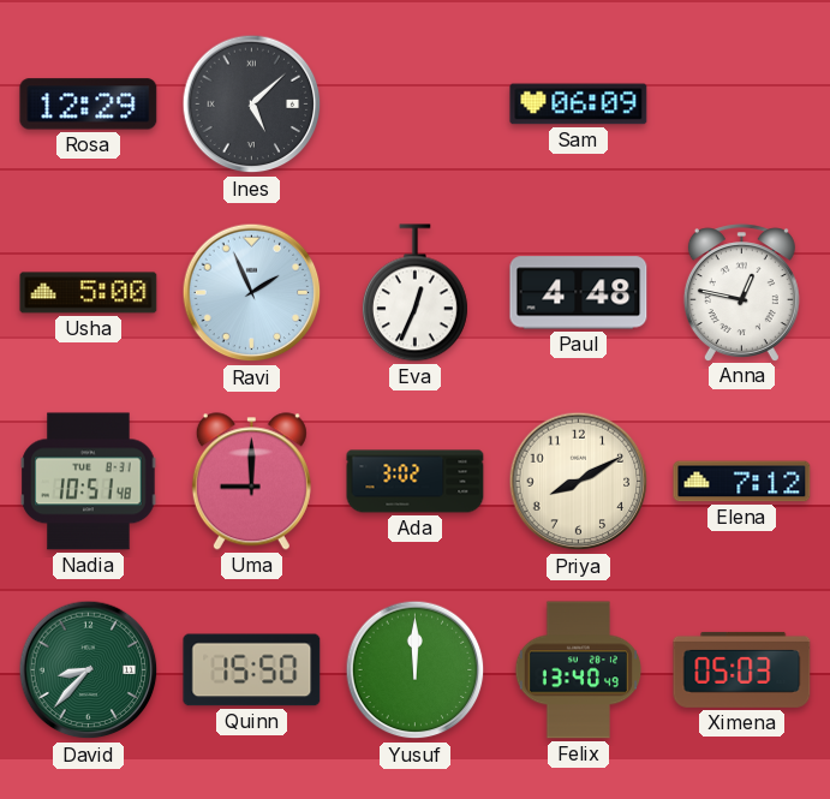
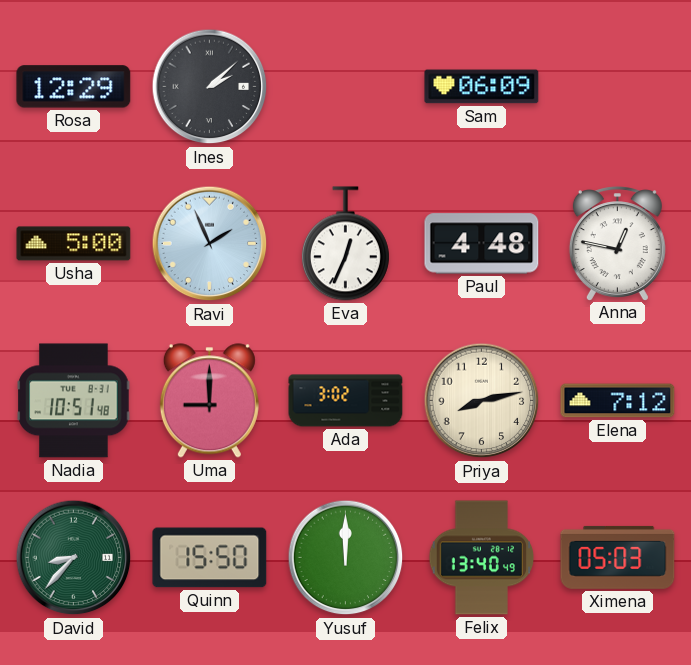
Ines: 5:08 -> 2:08 (210, 87)
Priya: 8:10 -> 8:13 (482, 401)
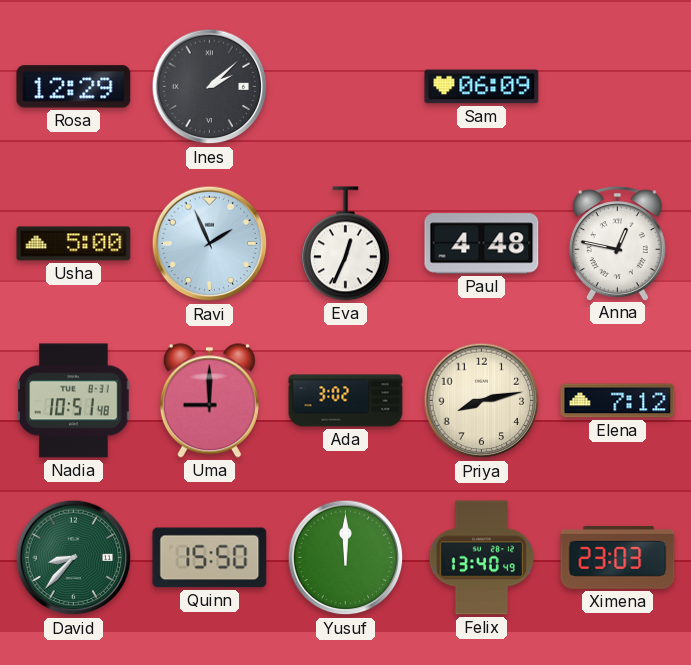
Ximena: 05:03 -> 23:03 (618, 557)
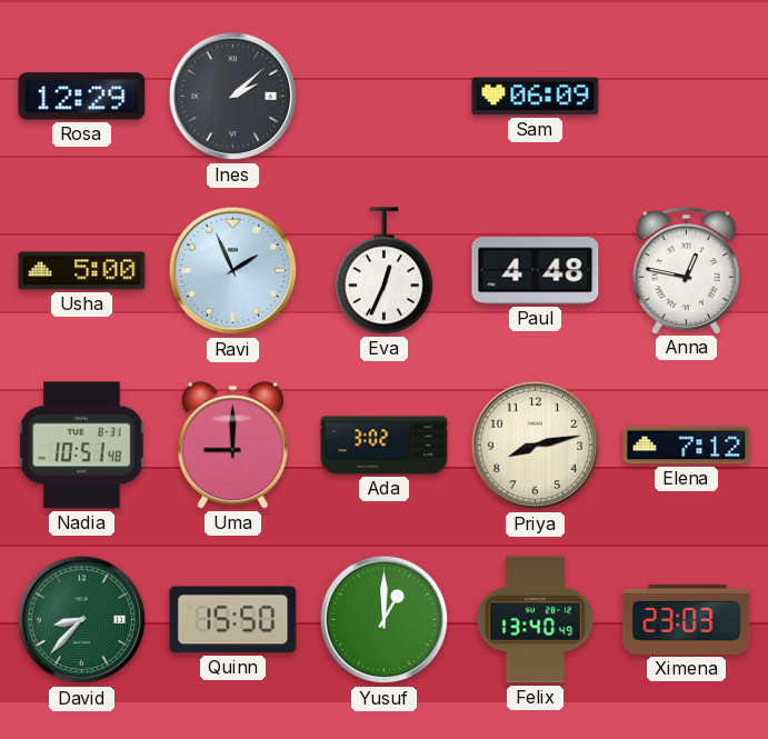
Yusuf: 12:00 -> 1:00 (385, 620)
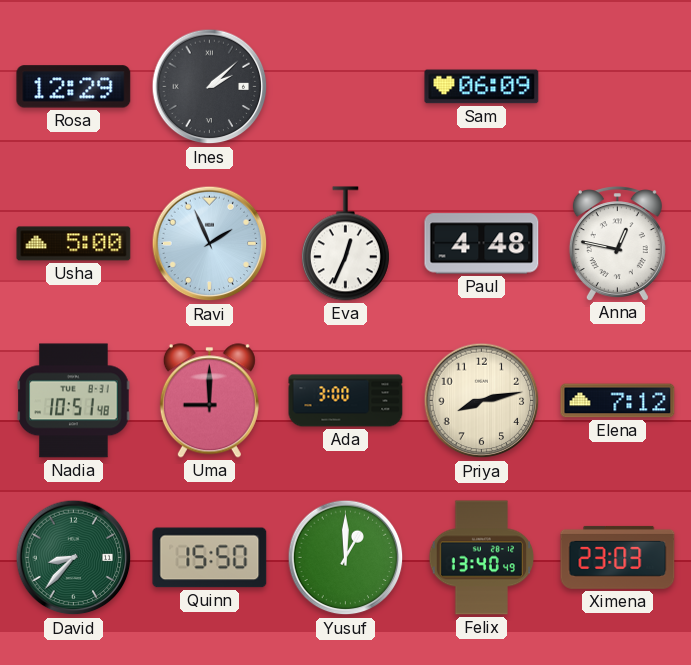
Ada: 3:02 -> 3:00 (346, 401)
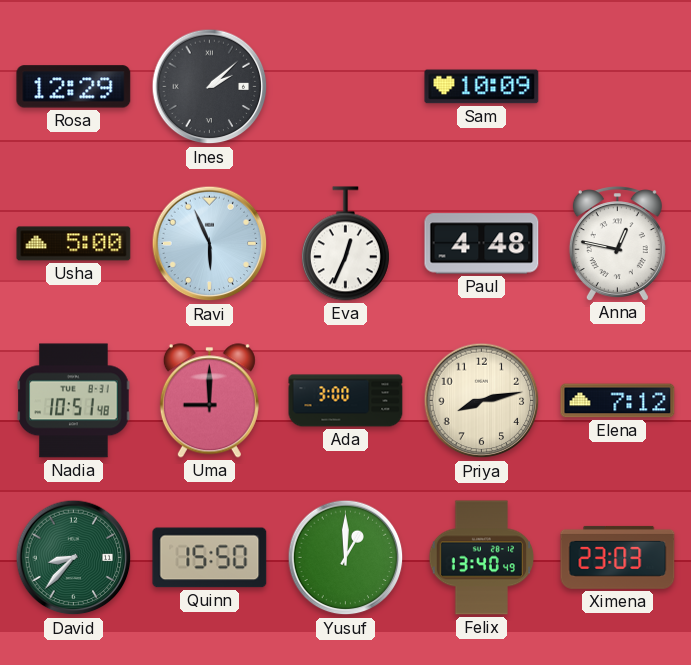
Sam: 06:09 -> 10:09 (482, 87)
Ravi: 1:56 -> 5:56 (210, 244)
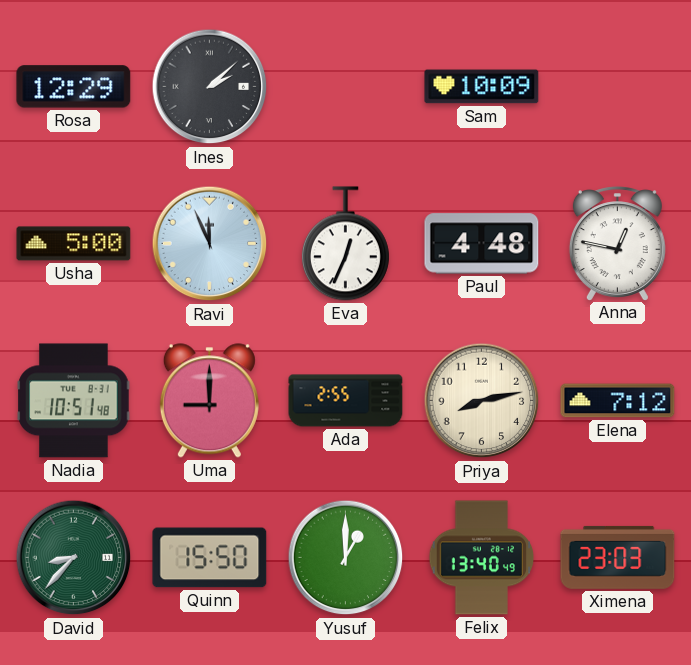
Ravi: 5:56 -> 11:56 (210, 244)
Ada: 3:00 -> 2:55 (346, 401)
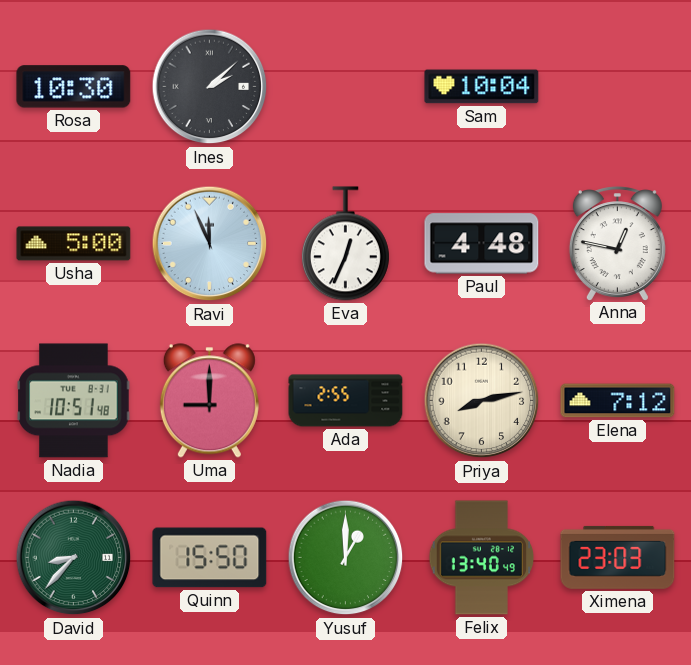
Rosa: 12:29 -> 10:30 (74, 87)
Sam: 10:09 -> 10:04 (482, 87)
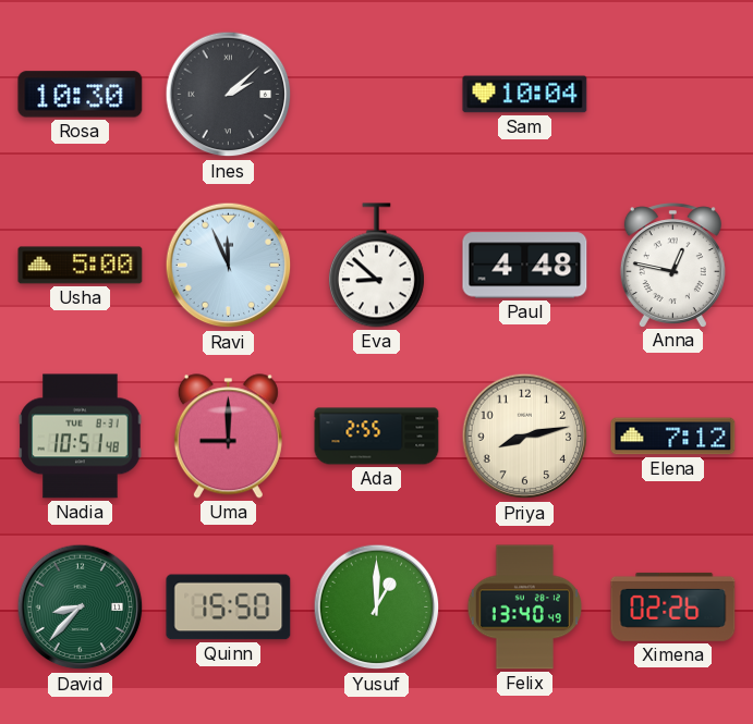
Eva: 12:34 -> 8:52 (376, 266)
Ximena: 23:03 -> 02:26 (673, 606)
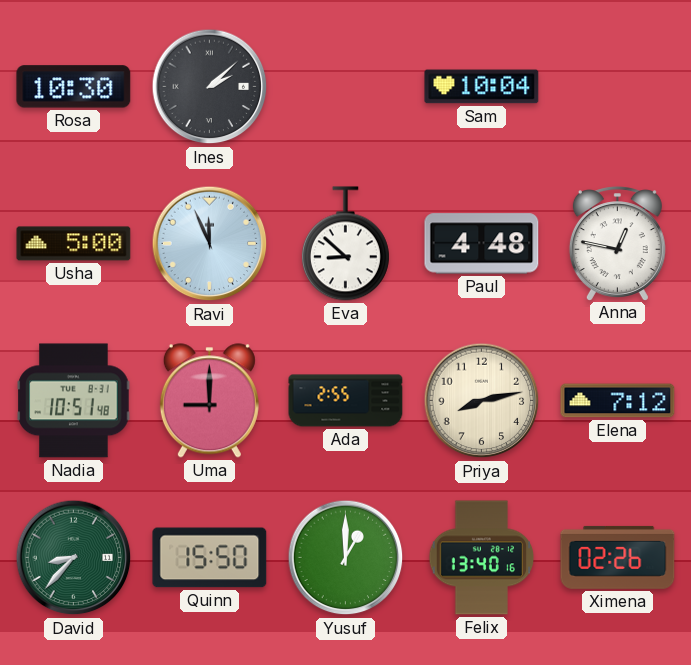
Felix: 13:40:49 -> 13:40:16 (482, 558)
